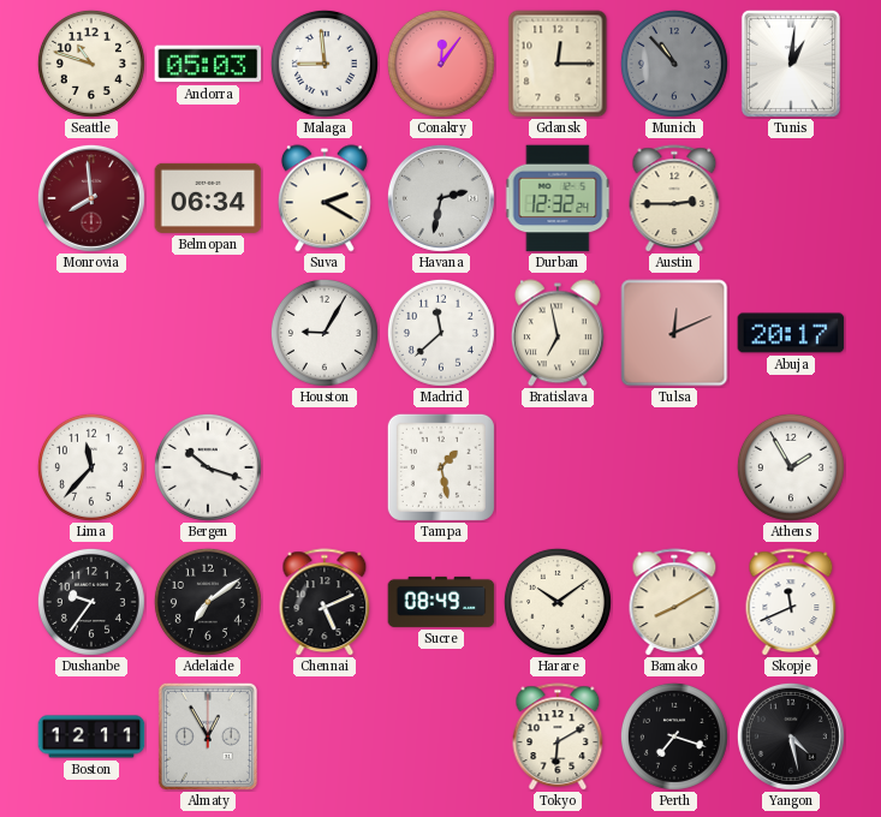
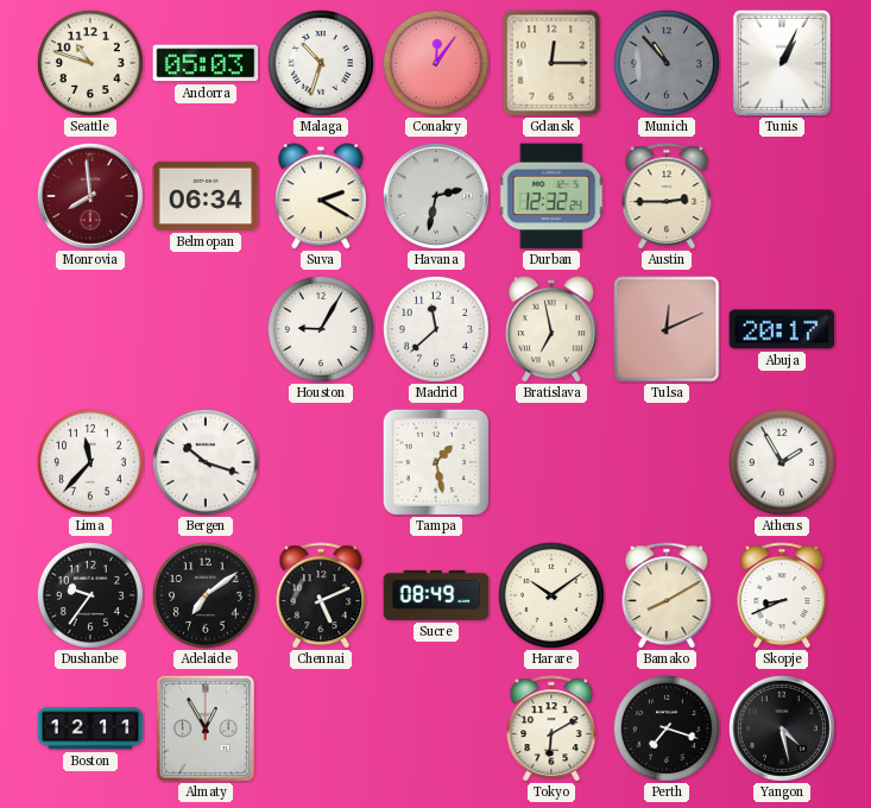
Malaga: 8:59 -> 10:33 (321, 63)
Tunis: 1:01 -> 1:04 (782, 63)
Skopje: 11:41 -> 8:41 (782, 595)
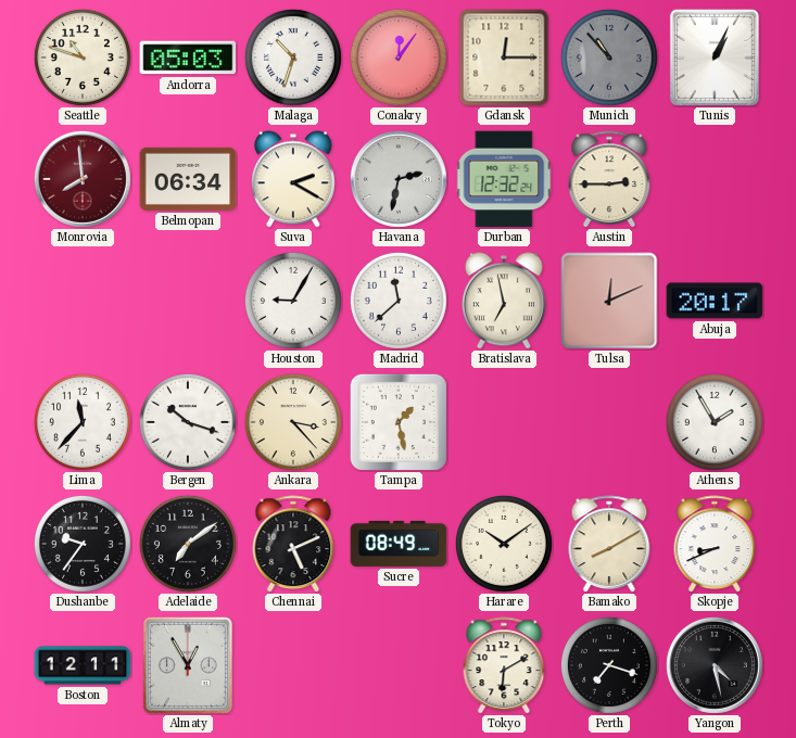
Ankara: none -> 3:23 (293, 422)
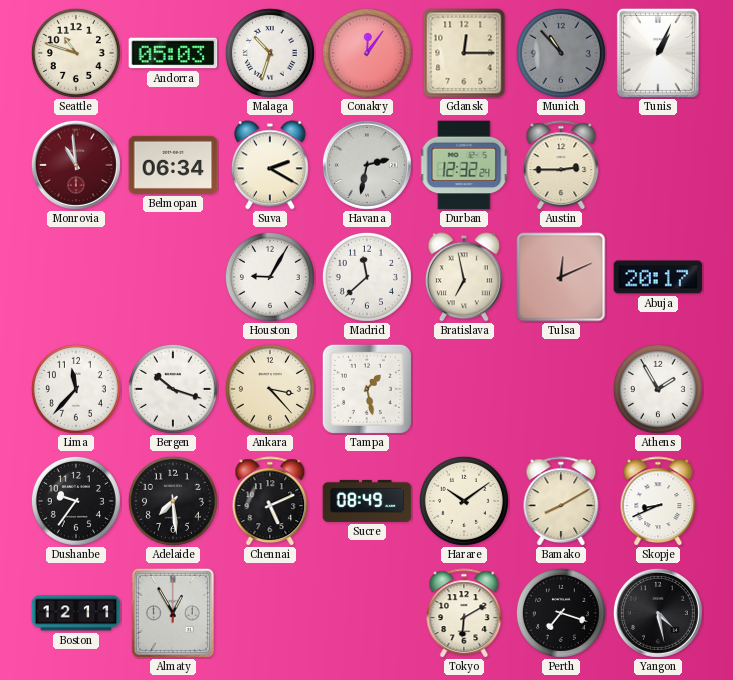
Monrovia: 7:59 -> 10:59 (76, 165)
Adelaide: 7:09 -> 7:29 (173, 501)
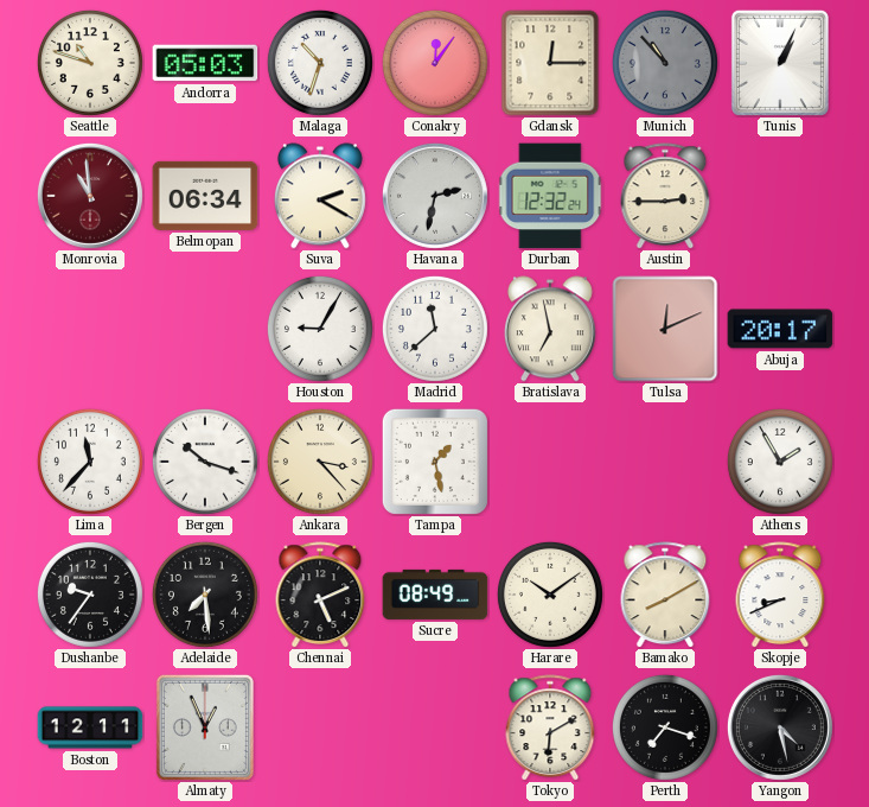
Almaty: 12:55 -> 12:56 (205, 727)
